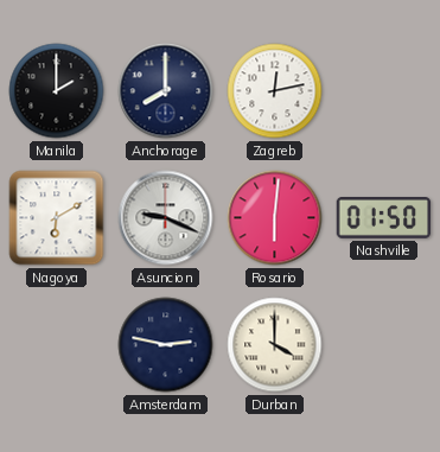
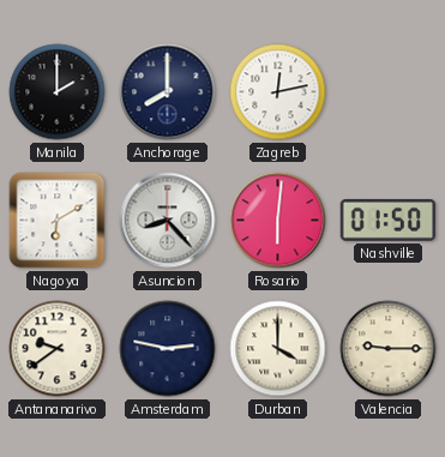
Asuncion: 9:19 -> 8:23 (168, 221)
Antananarivo: none -> 9:39 (58, 349)
Valencia: none -> 9:15 (389, 349)
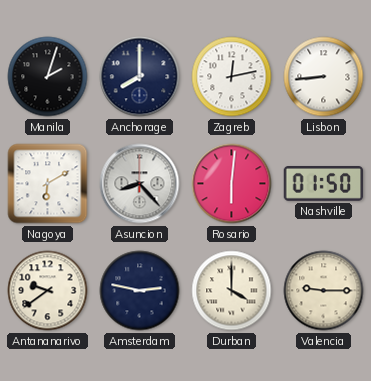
Manila: 2:00 -> 2:03 (48, 77)
Lisbon: none -> 8:44 (324, 77)
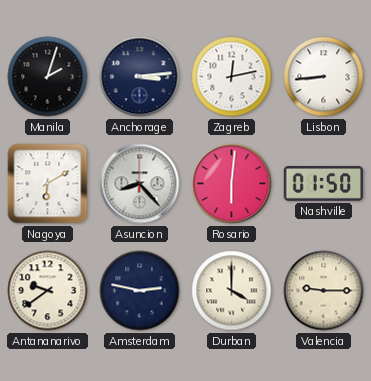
Anchorage: 8:00 -> 3:14 (140, 77)
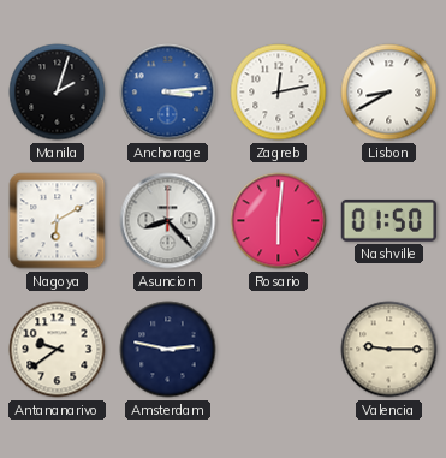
Anchorage dial: navy -> blue (168, 93)
Lisbon: 8:44 -> 8:40 (389, 93)
Durban: 4:00 -> none (232, 291)
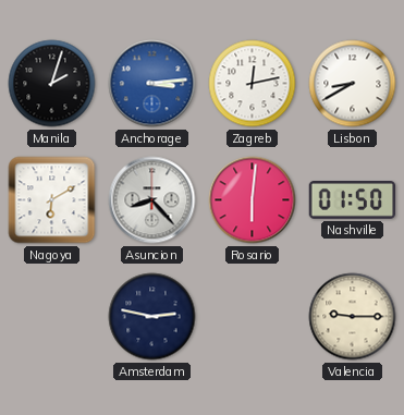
Antananarivo: 9:39 -> none (58, 350)
